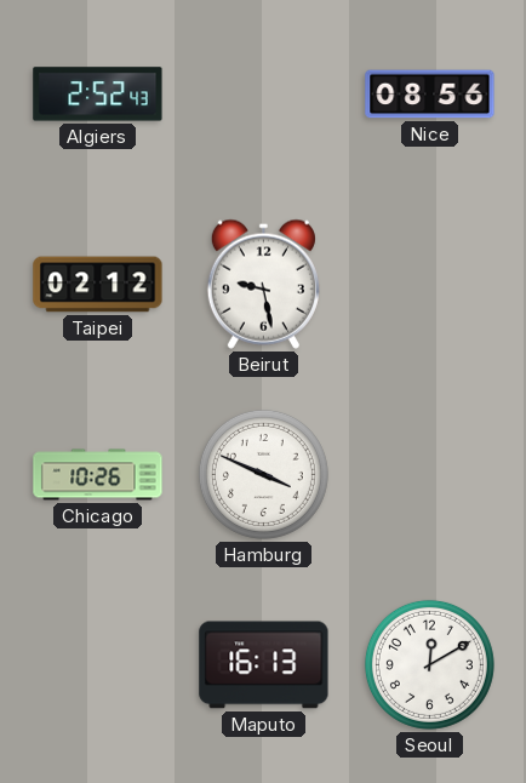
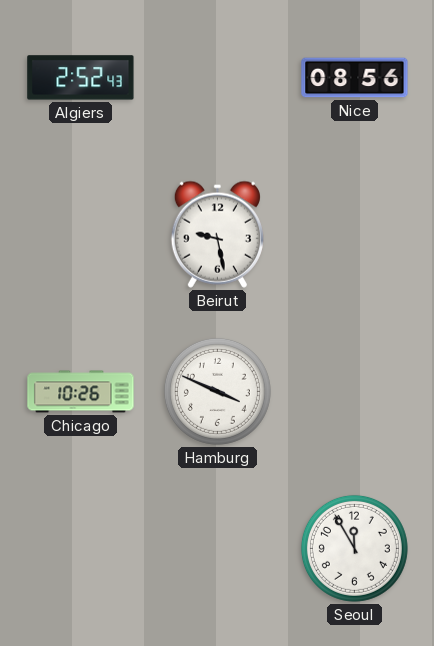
Taipei: 02:12 -> none (98, 285)
Maputo: 16:13 -> none (264, 665)
Seoul: 12:10 -> 11:55 (354, 548)
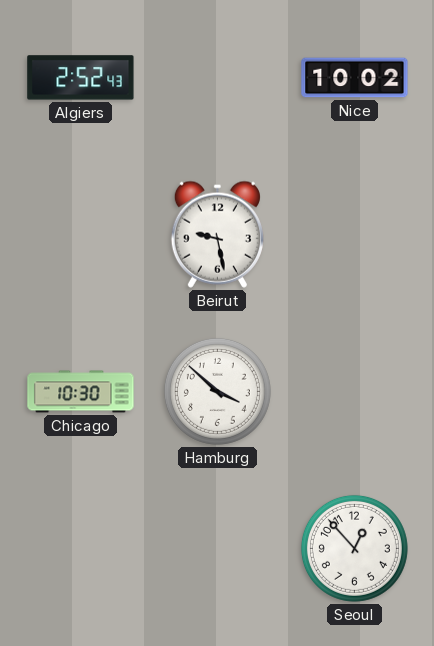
Nice: 08:56 -> 10:02 (355, 78)
Chicago: 10:26 -> 10:30 (81, 392)
Hamburg: 3:49 -> 3:52 (217, 391)
Seoul: 11:55 -> 12:53 (354, 548)
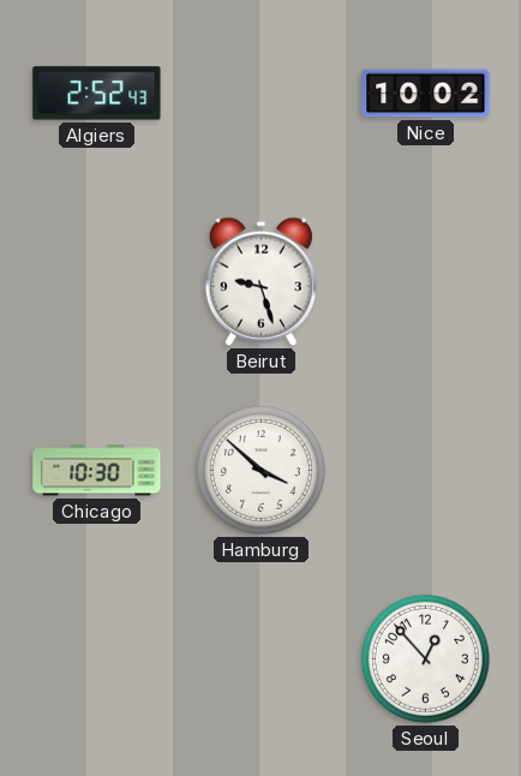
Beirut: 9:28 -> 9:27 (260, 281)
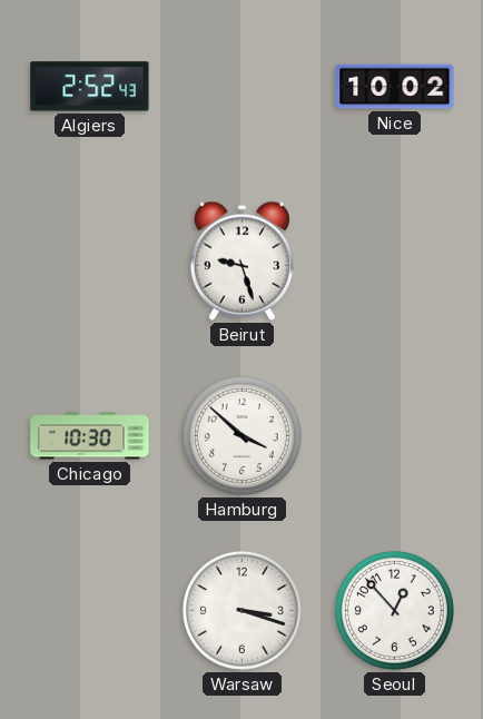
Warsaw: none -> 3:18 (241, 610)
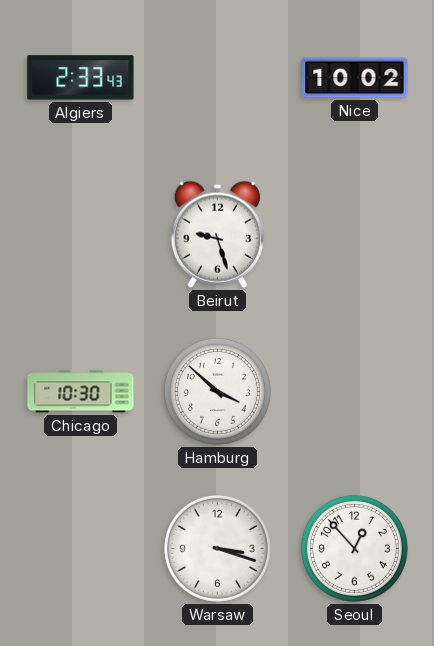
Algiers: 2:52 -> 2:33 (81, 78)
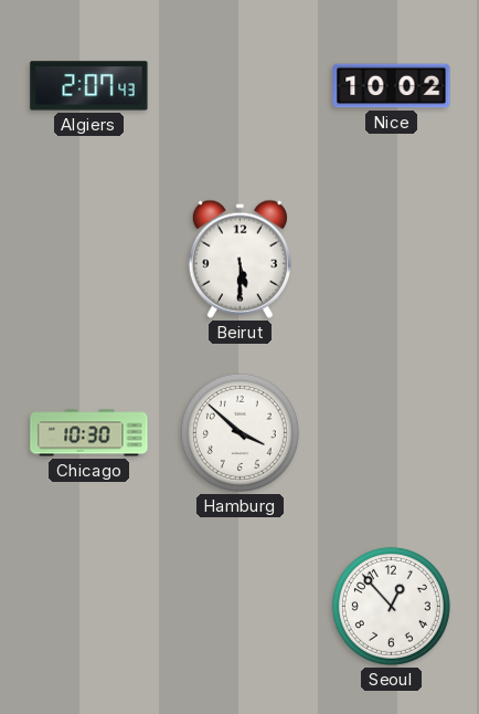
Algiers: 2:33 -> 2:07 (89, 86)
Beirut: 9:27 -> 5:30 (239, 259)
Warsaw: 3:18 -> none (217, 548)
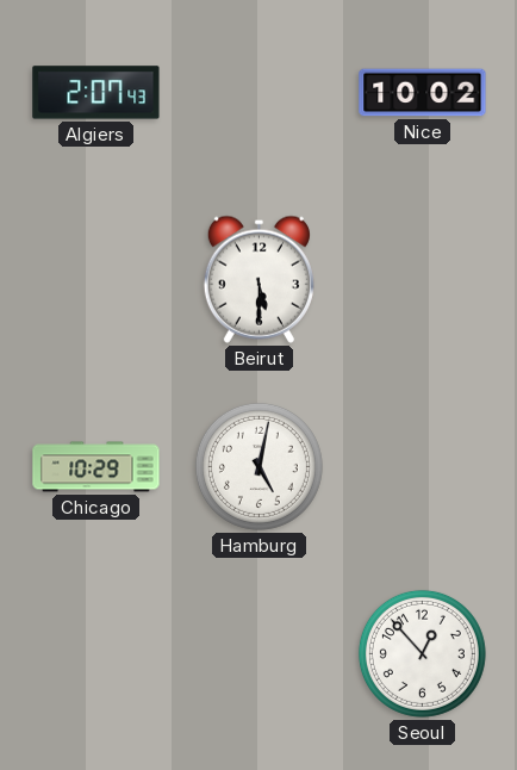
Chicago: 10:30 -> 10:29 (96, 467)
Hamburg: 3:52 -> 5:02 (258, 466)
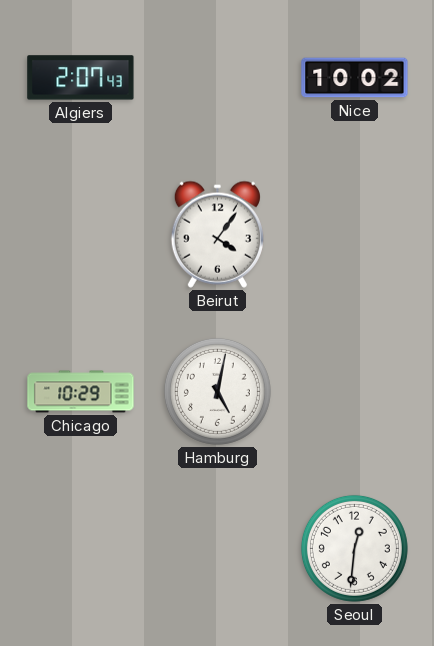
Beirut: 5:30 -> 4:06 (217, 234)
Seoul: 12:53 -> 12:31 (354, 548)
